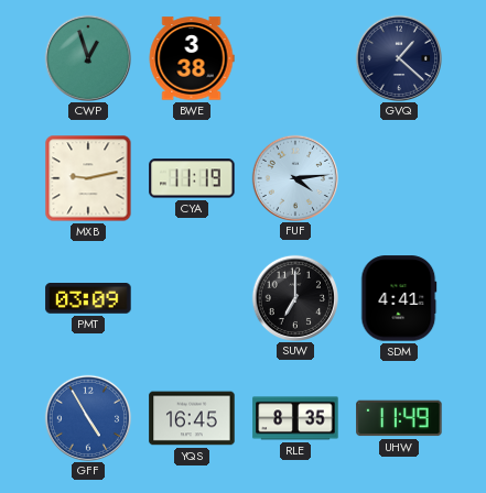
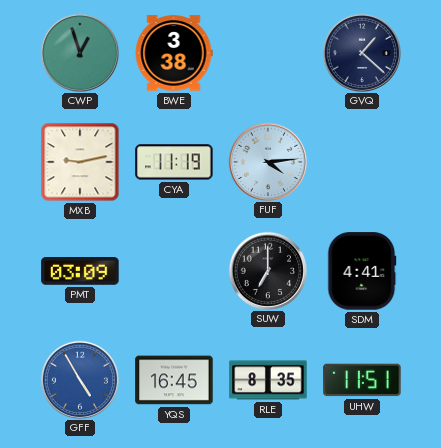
UHW: 11:49 -> 11:51 (362, 380)
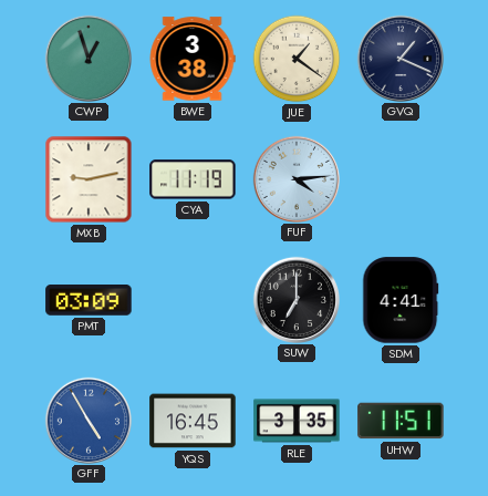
JUE: none -> 1:21 (297, 59)
GVQ: 1:22 -> 1:19 (399, 58)
RLE: 8:35 -> 3:35 (297, 421)
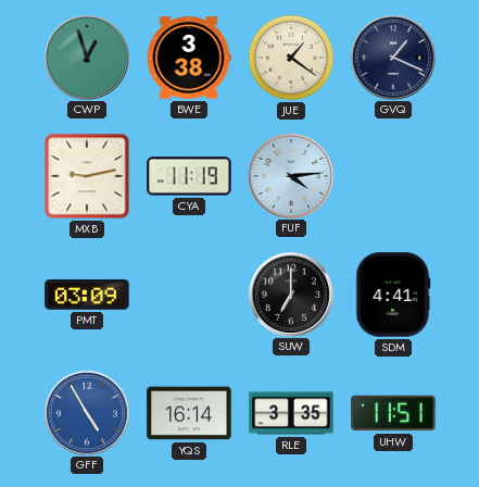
YQS: 16:45 -> 16:14 (189, 413)
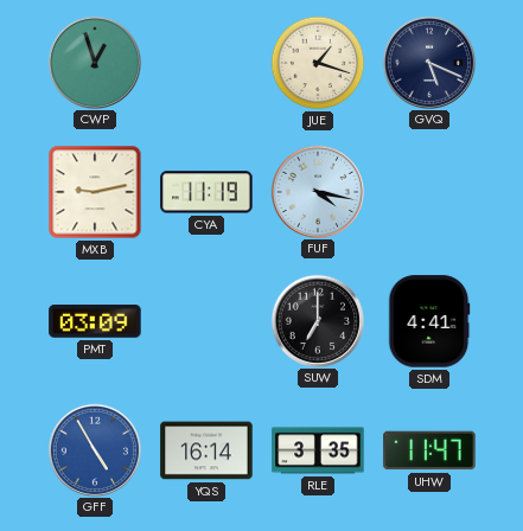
BWE: 3:38 -> none (189, 58)
JUE: 1:21 -> 1:18 (318, 63)
GVQ: 1:19 -> 5:19 (428, 62)
FUF: 4:14 -> 4:17 (317, 191)
UHW: 11:51 -> 11:47 (429, 450)
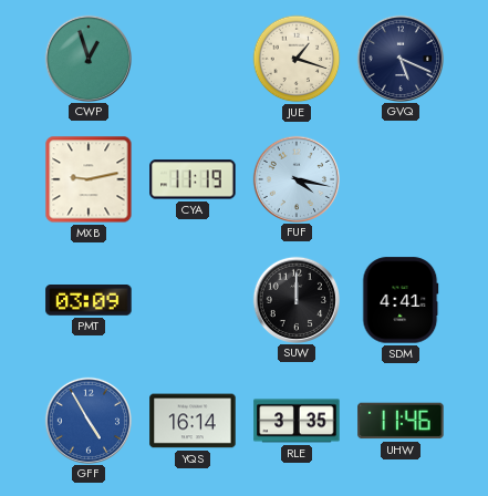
SUW: 7:00 -> 12:00 (295, 299)
UHW: 11:47 -> 11:46 (401, 421)
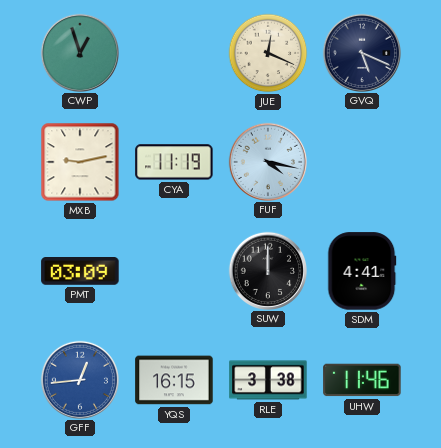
JUE: 1:18 -> 12:19 (268, 53)
GFF: 4:55 -> 12:44 (79, 379)
YQS: 16:14 -> 16:15 (174, 380)
RLE: 3:35 -> 3:38 (268, 380)
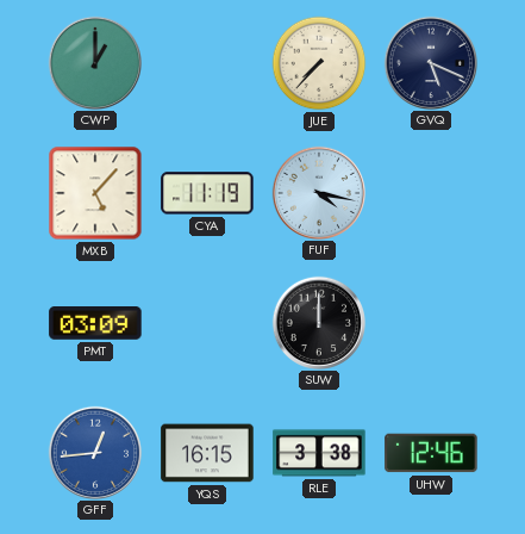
CWP: 12:57 -> 1:00 (94, 62)
JUE: 12:19 -> 7:37 (319, 63)
MXB: 9:13 -> 5:07 (95, 193)
SDM: 4:41 -> none (362, 271)
UHW: 11:46 -> 12:46 (431, 453)
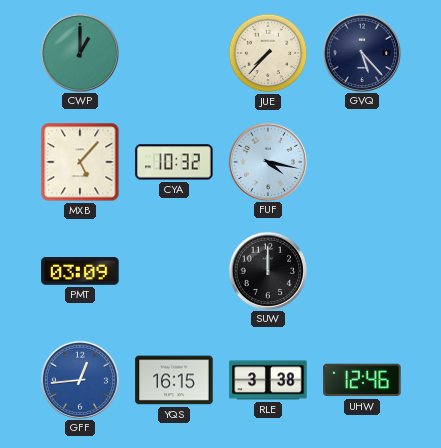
GVQ: 5:19 -> 5:23 (361, 52)
CYA: 11:19 -> 10:32 (174, 162)
